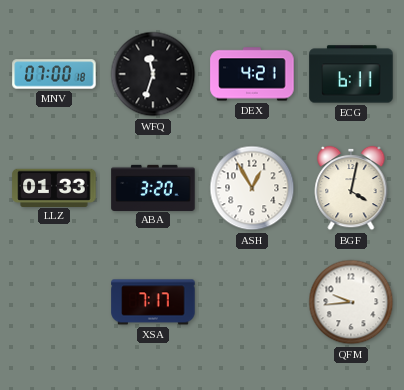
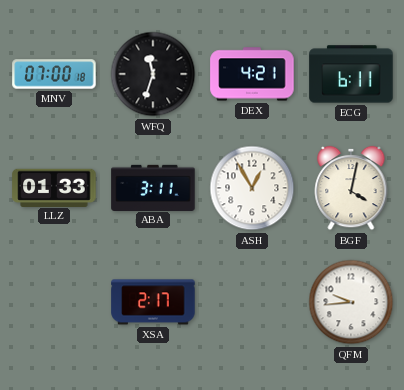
ABA: 3:20 -> 3:11 (153, 187)
XSA: 7:17 -> 2:17 (153, 302)
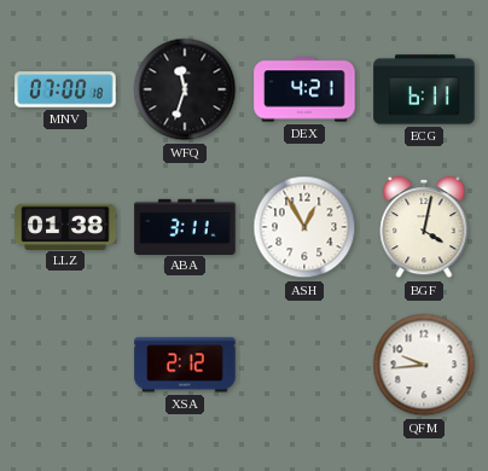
LLZ: 01:33 -> 01:38 (65, 226)
XSA: 2:17 -> 2:12 (185, 365)
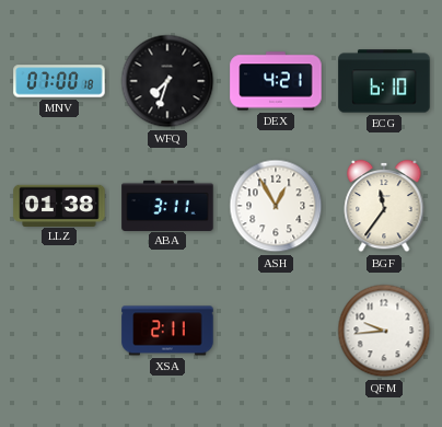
WFQ: 11:33 -> 7:33 (167, 81)
ECG: 6:11 -> 6:10 (384, 81)
BGF: 4:02 -> 11:36 (384, 206)
XSA: 2:12 -> 2:11 (167, 331)
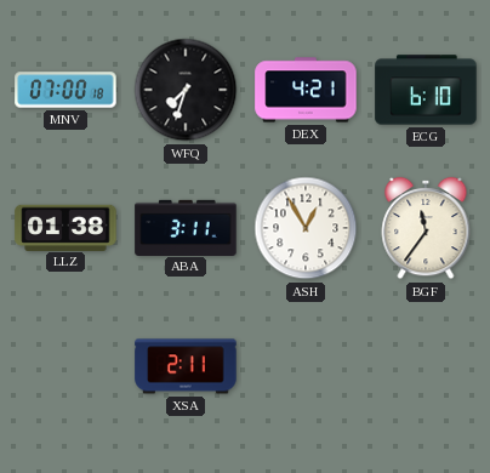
QFM: 9:44 -> none (384, 331)
